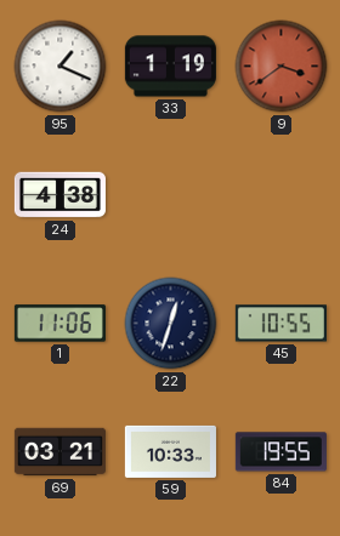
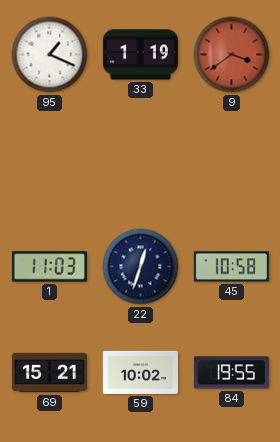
24: 4:38 -> none (59, 195)
1: 11:06 -> 11:03 (49, 267)
45: 10:55 -> 10:58 (231, 267)
69: 03:21 -> 15:21 (49, 373)
59: 10:33 -> 10:02 (140, 372)
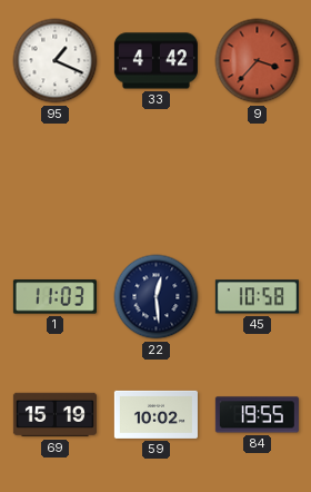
33: 1:19 -> 4:42 (155, 61)
9: 3:39 -> 3:37 (258, 61)
22: 12:33 -> 12:29 (157, 297)
69: 15:21 -> 15:19 (54, 415)
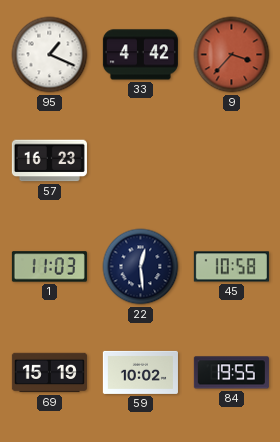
57: none -> 16:23 (49, 161)
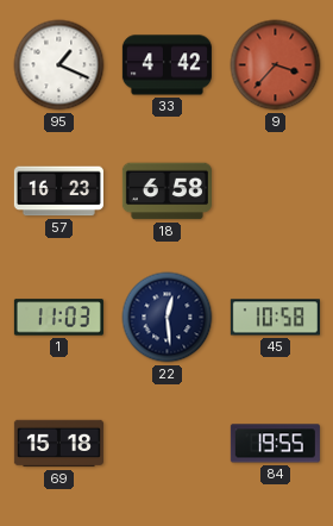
18: none -> 6:58 (166, 192)
69: 15:19 -> 15:18 (58, 444)
59: 10:02 -> none (140, 372)
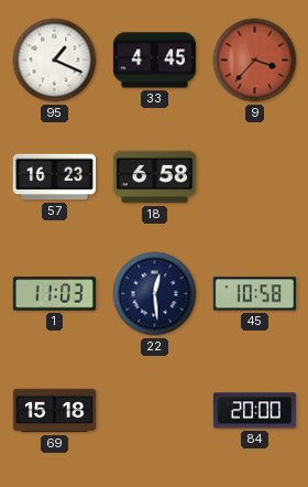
33: 4:42 -> 4:45 (154, 61)
84: 19:55 -> 20:00 (254, 411)
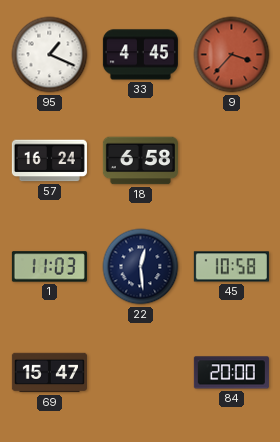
57: 16:23 -> 16:24 (49, 161)
69: 15:18 -> 15:47 (49, 373)
